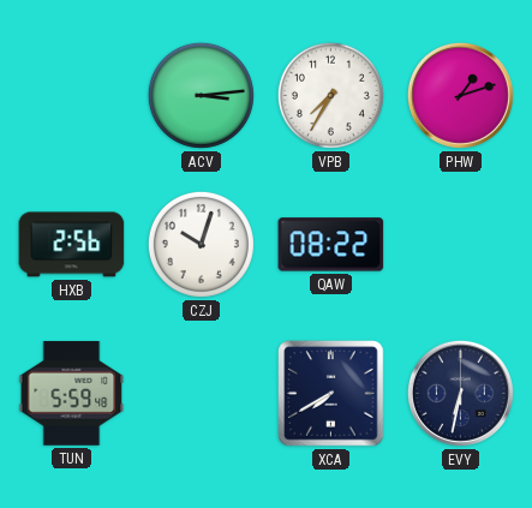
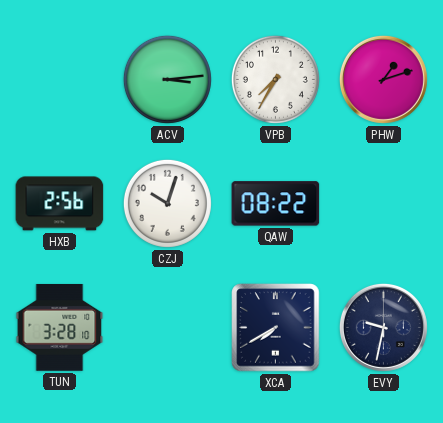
TUN: 5:59 -> 3:28 (60, 328)
EVY: 6:32 -> 9:32 (383, 327)
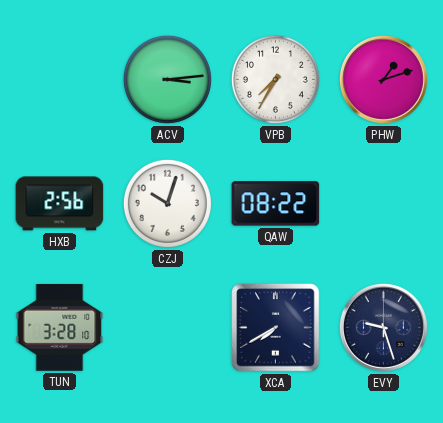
EVY: 9:32 -> 9:27 (383, 327)
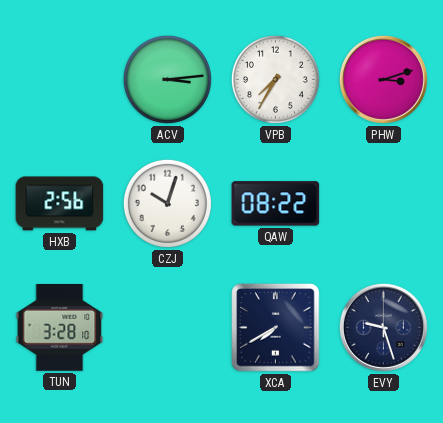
PHW: 1:12 -> 3:12 (383, 79)
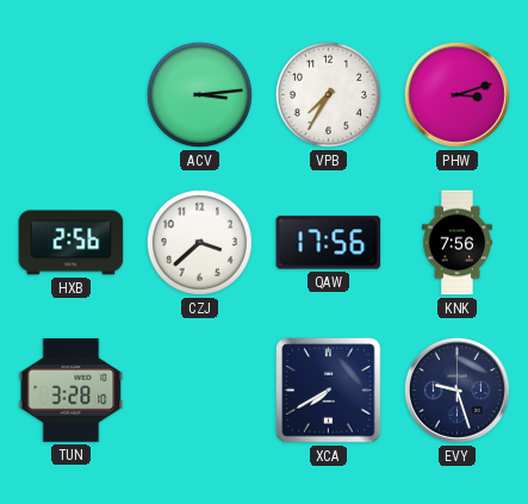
CZJ: 10:03 -> 3:38 (199, 242)
QAW: 08:22 -> 17:56 (329, 243)
KNK: none -> 7:56 (456, 243)
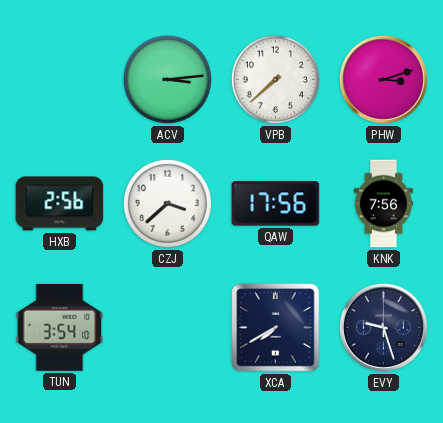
VPB: 7:35 -> 7:38 (275, 79)
TUN: 3:28 -> 3:54 (60, 328)
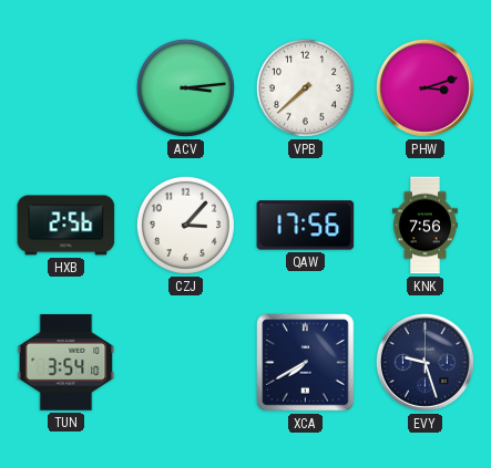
CZJ: 3:38 -> 3:07 (185, 225)
